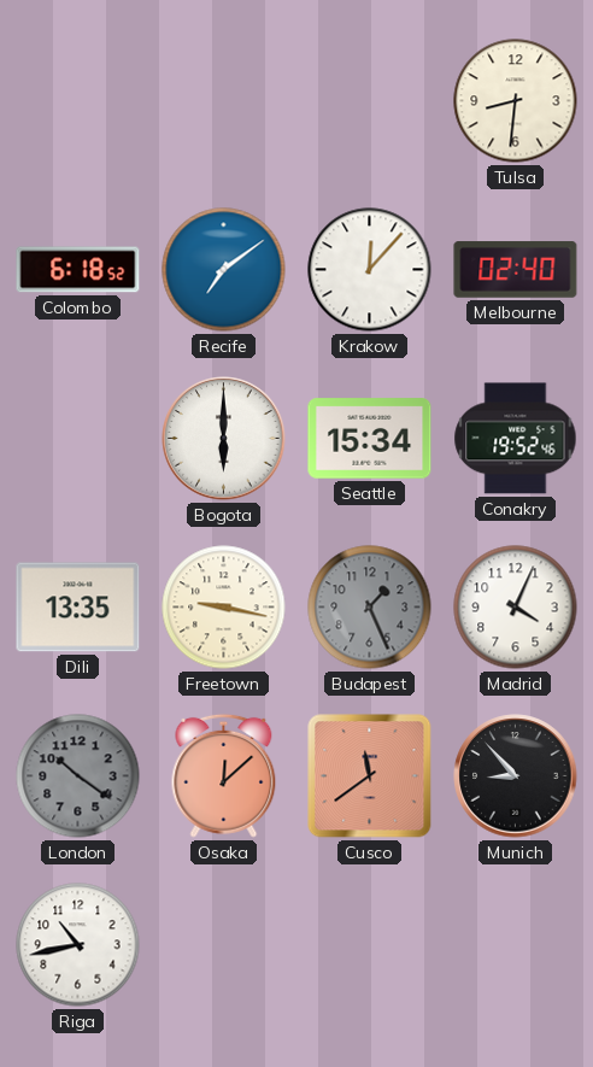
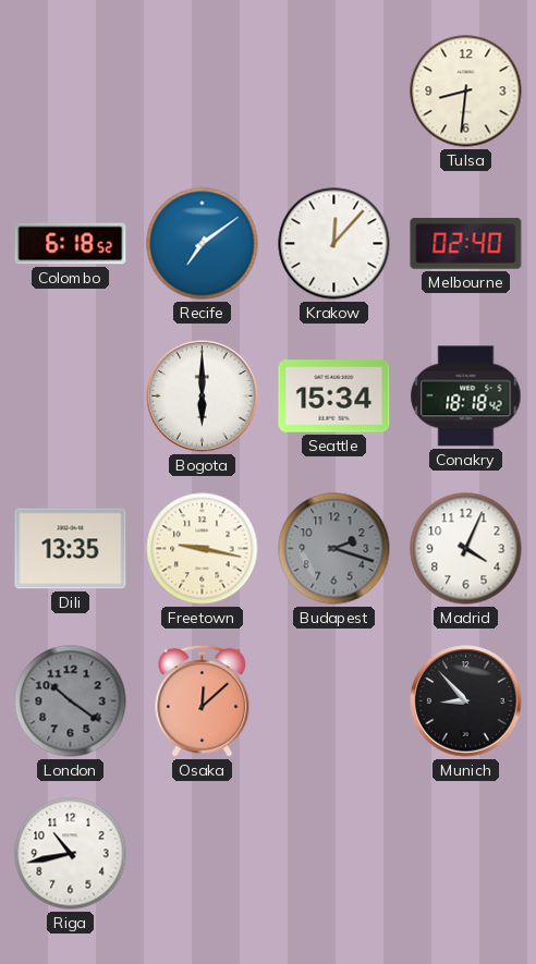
Conakry: 19:52 -> 18:18 (466, 396)
Budapest: 1:26 -> 2:18 (334, 549)
Cusco: 11:39 -> none (370, 776)
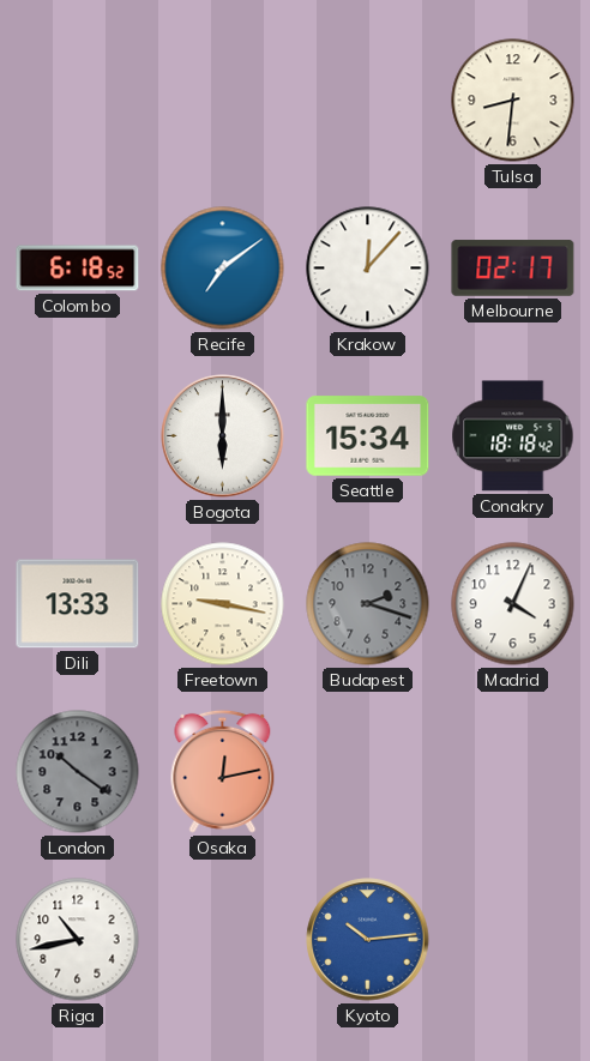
Melbourne: 02:40 -> 02:17 (513, 269)
Dili: 13:35 -> 13:33 (78, 604)
Osaka: 12:08 -> 12:13 (223, 771)
Munich: 8:53 -> none (466, 701)
Kyoto: none -> 10:14 (368, 940)
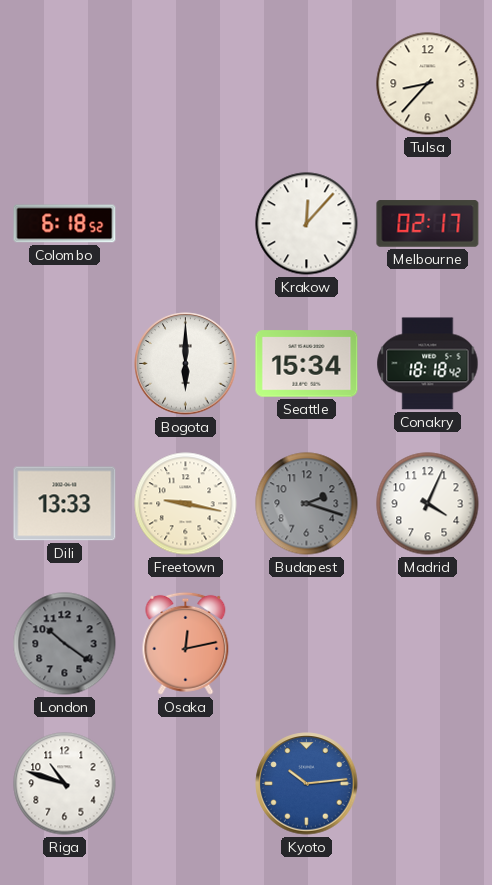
Tulsa: 8:31 -> 8:37 (428, 84)
Recife: 7:09 -> none (223, 269)
Riga: 10:43 -> 10:48 (65, 784)
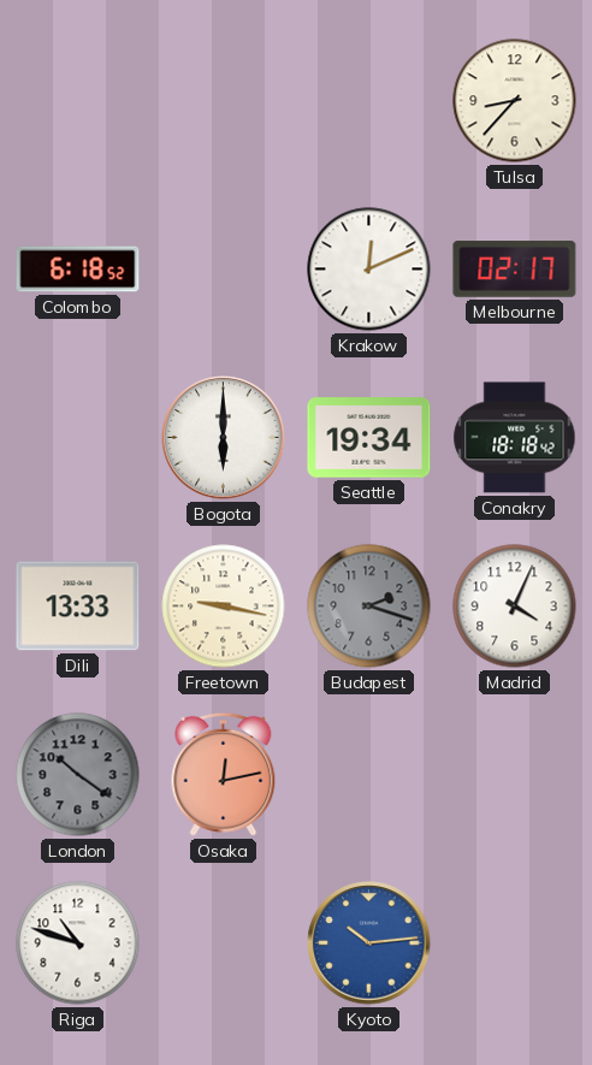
Krakow: 12:07 -> 12:11 (369, 270)
Seattle: 15:34 -> 19:34 (369, 438)
